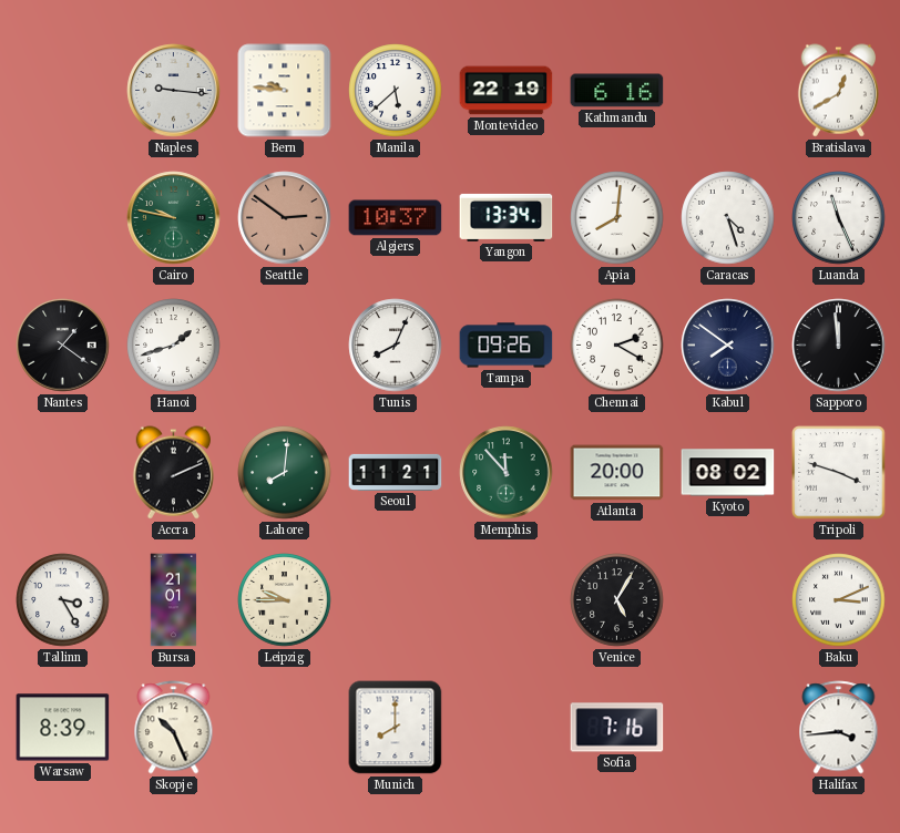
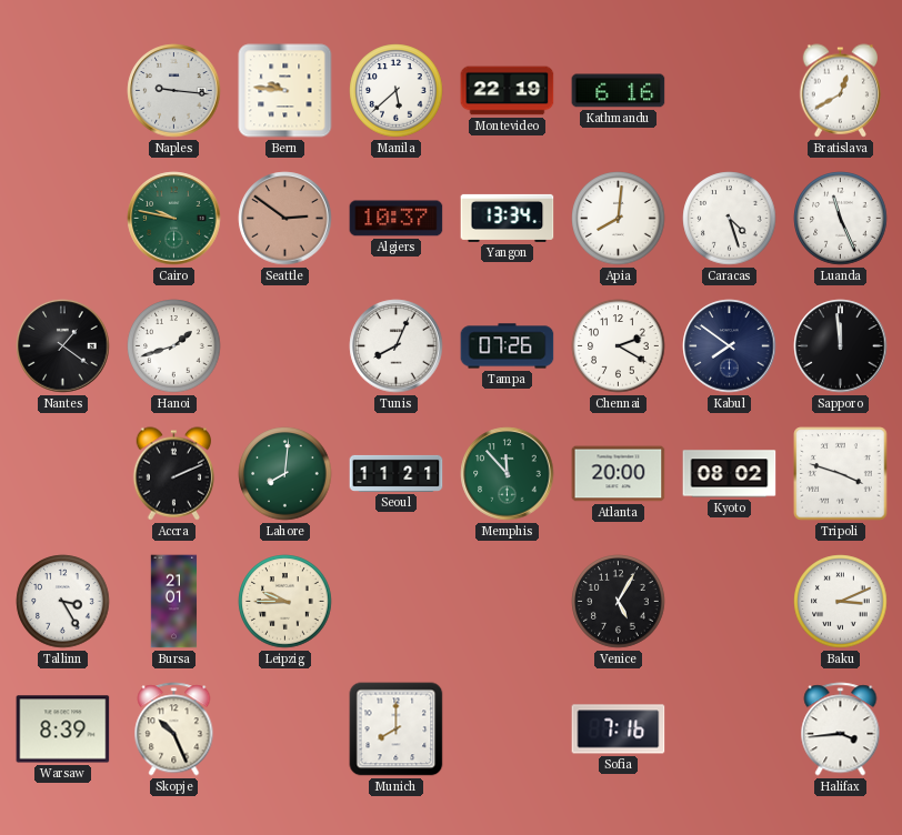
Tampa: 09:26 -> 07:26 (508, 346)
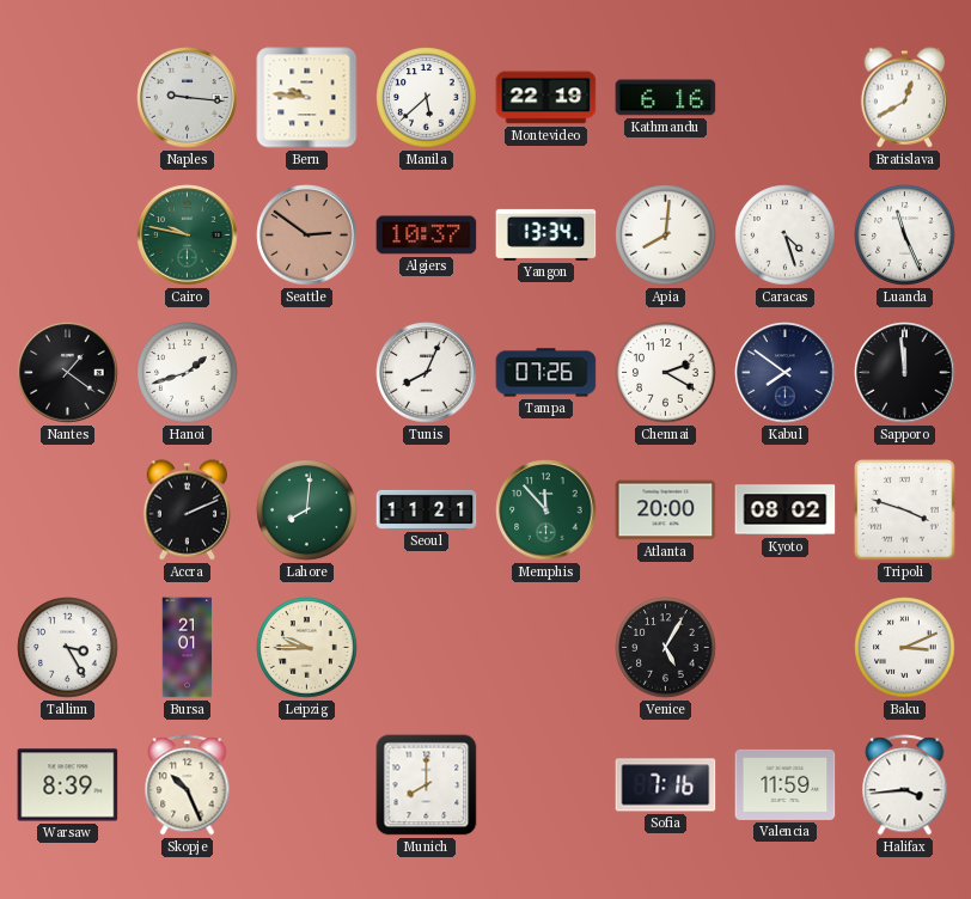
Valencia: none -> 11:59 (786, 784)
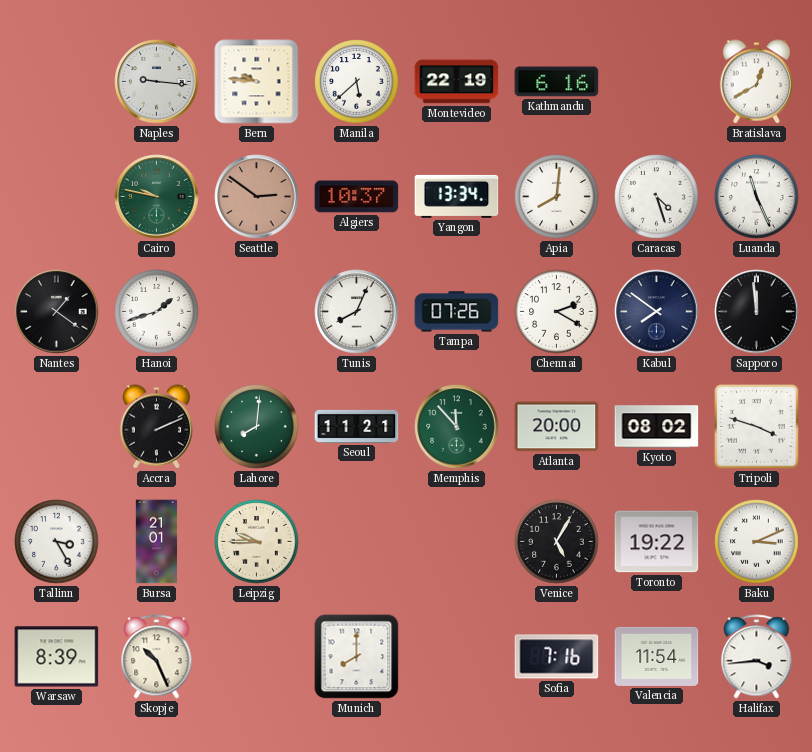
Toronto: none -> 19:22 (657, 542)
Valencia: 11:59 -> 11:54 (657, 656)
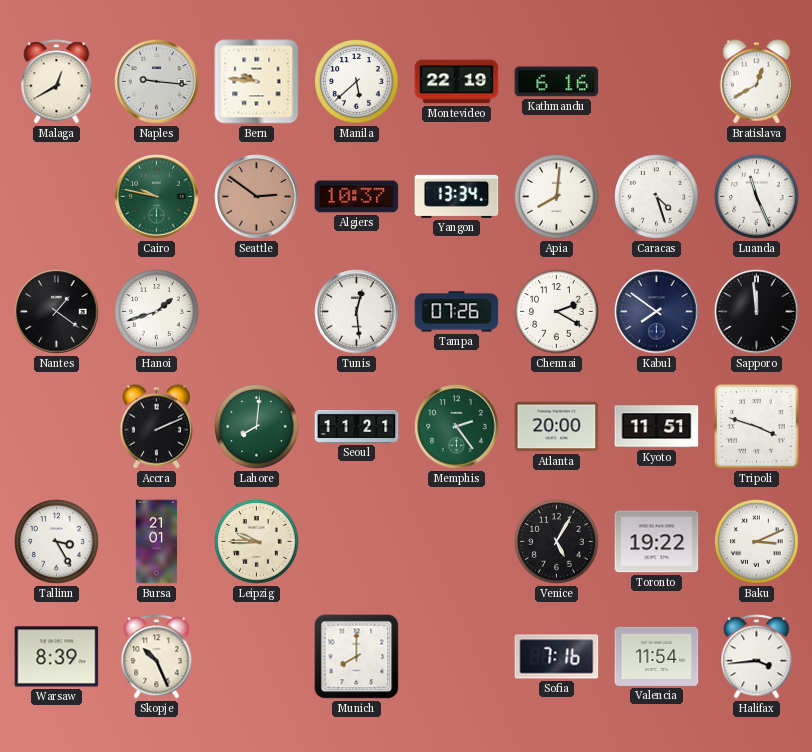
Malaga: none -> 12:40 (57, 82)
Tunis: 8:04 -> 12:29 (357, 312)
Memphis: 11:53 -> 2:24 (457, 427)
Kyoto: 08:02 -> 11:51 (657, 427)
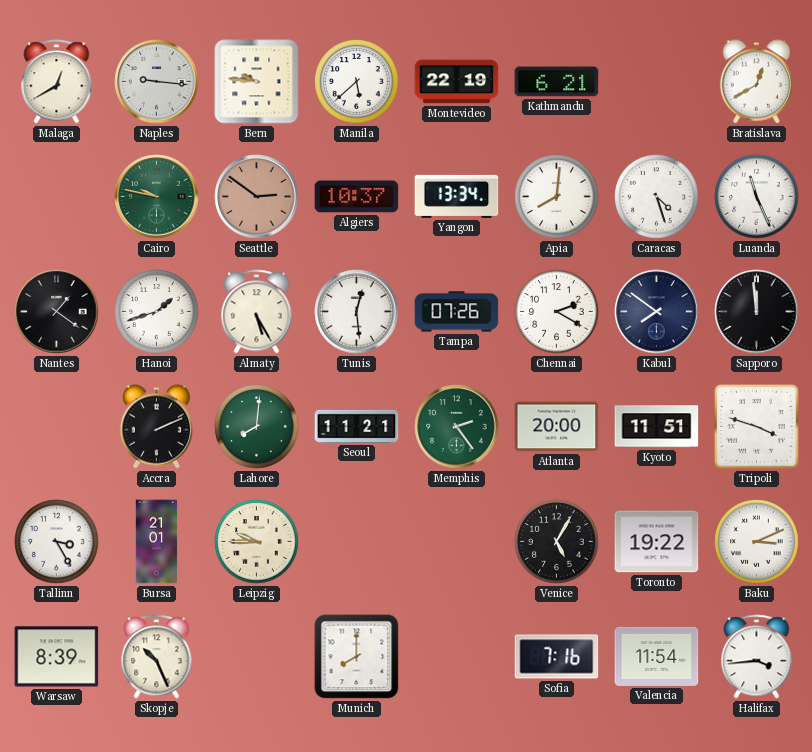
Kathmandu: 6:16 -> 6:21 (557, 82)
Almaty: none -> 5:25 (257, 312)
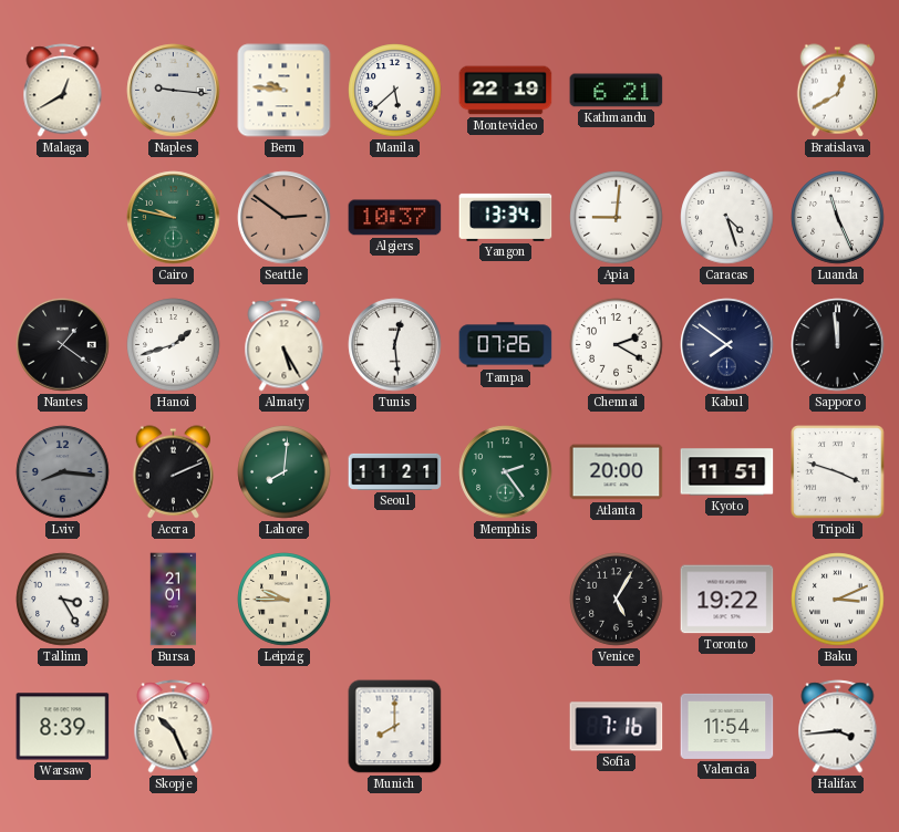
Apia: 8:01 -> 9:01 (617, 218)
Lviv: none -> 8:16 (63, 472)
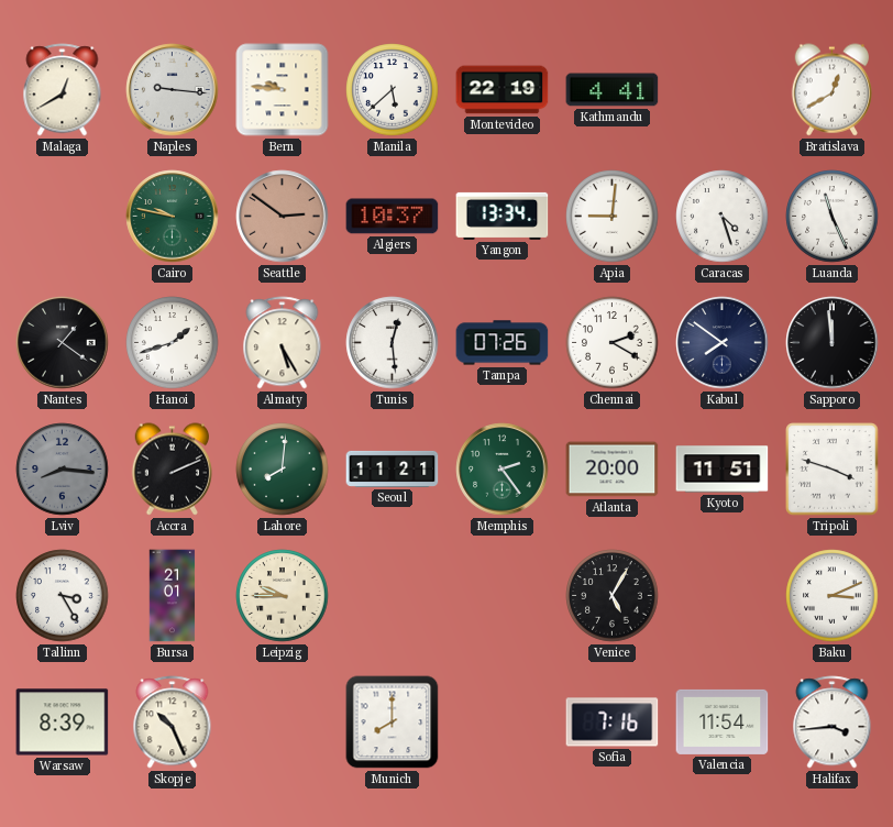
Kathmandu: 6:21 -> 4:41 (613, 90)
Toronto: 19:22 -> none (727, 600)
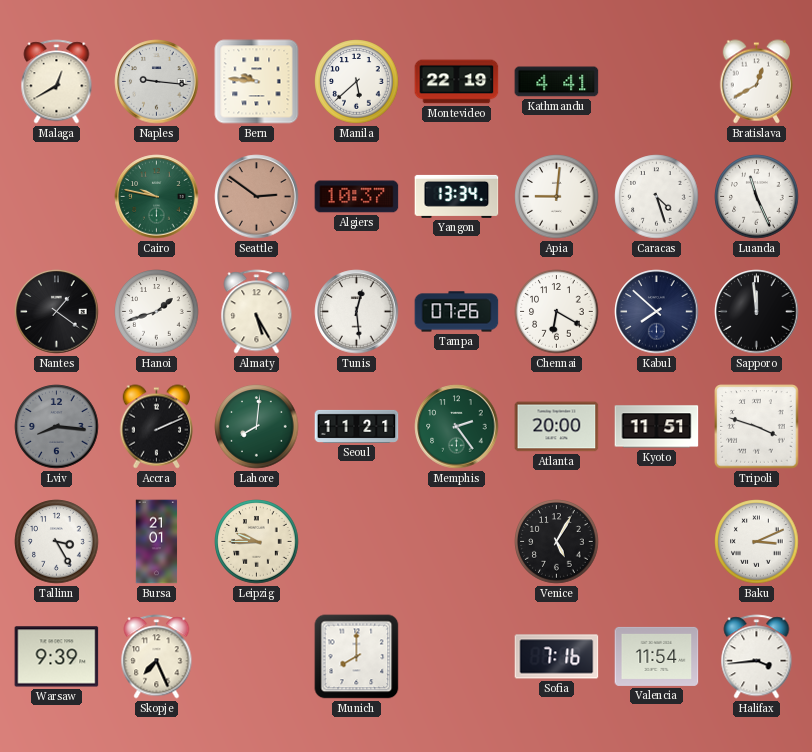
Chennai: 2:20 -> 6:20 (557, 312)
Kabul: 7:51 -> 7:52 (657, 312)
Warsaw: 8:39 -> 9:39 (57, 657)
Skopje: 10:26 -> 7:26 (157, 657)
